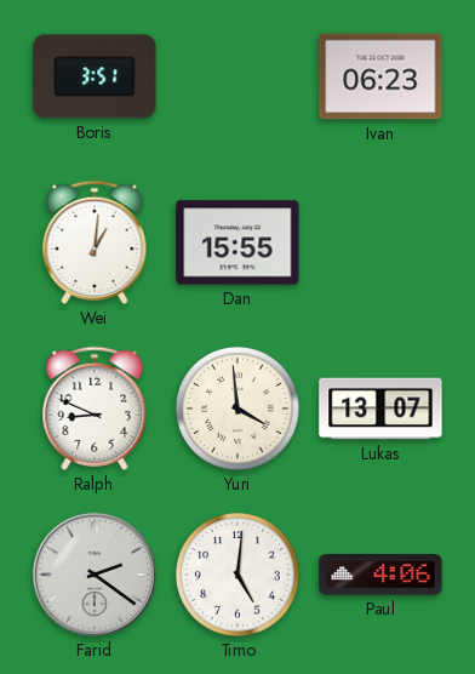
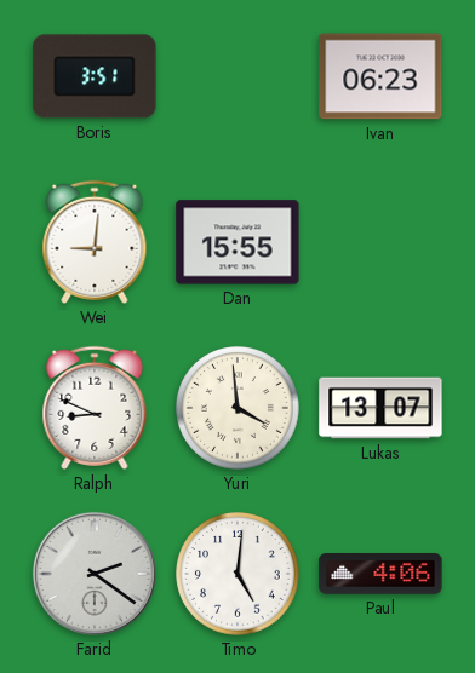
Wei: 1:01 -> 9:01 (95, 242)
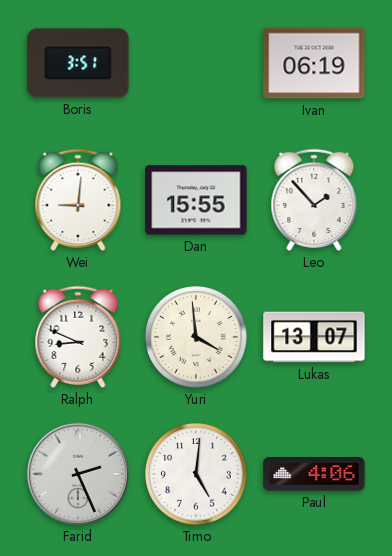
Ivan: 06:23 -> 06:19 (314, 63)
Leo: none -> 1:53 (314, 200)
Farid: 2:21 -> 2:26 (78, 474)
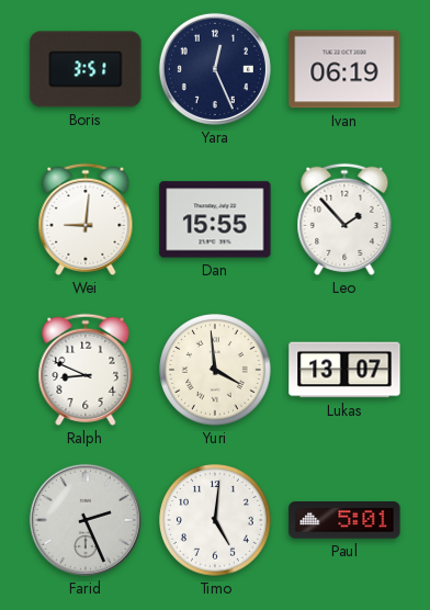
Yara: none -> 12:26 (215, 69)
Paul: 4:06 -> 5:01 (344, 520)
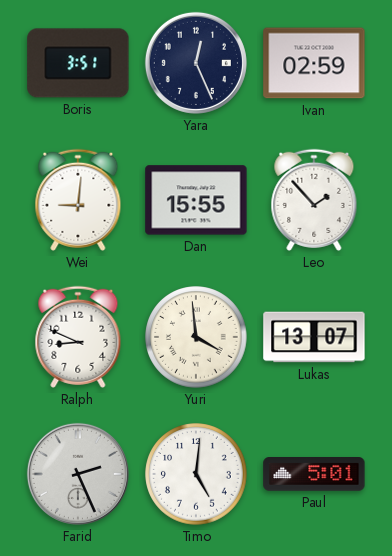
Ivan: 06:19 -> 02:59 (314, 63)
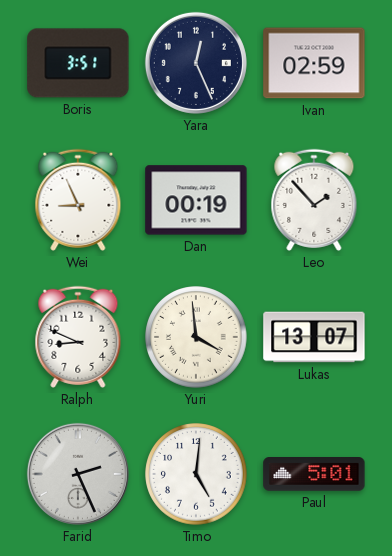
Wei: 9:01 -> 8:56 (78, 200)
Dan: 15:55 -> 00:19 (196, 200)
